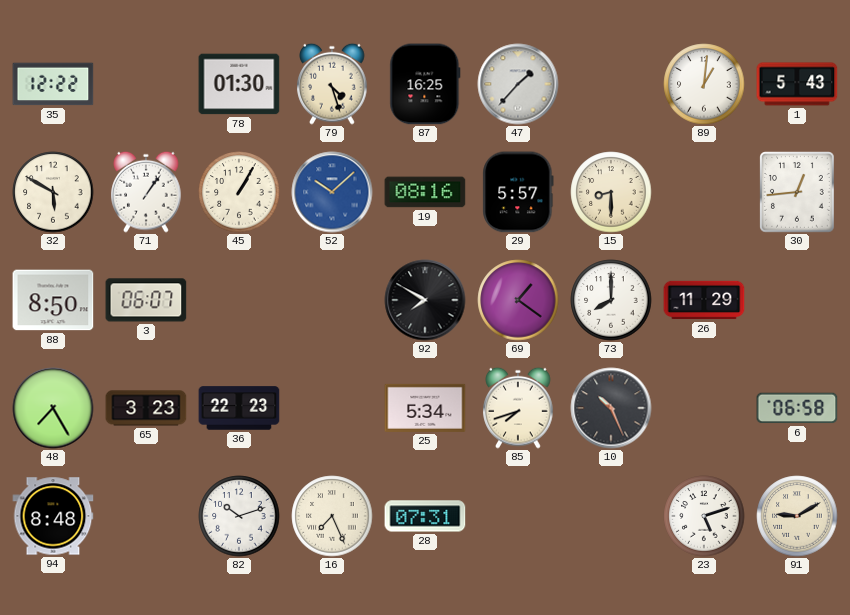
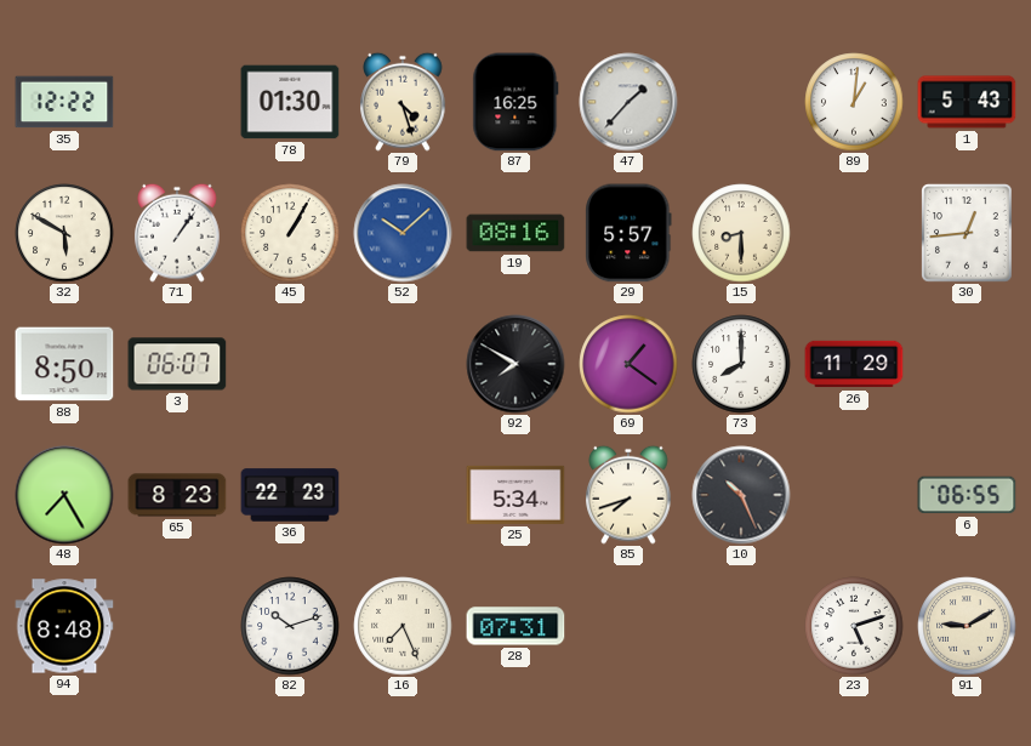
65: 3:23 -> 8:23 (177, 495)
6: 06:58 -> 06:55 (967, 495)
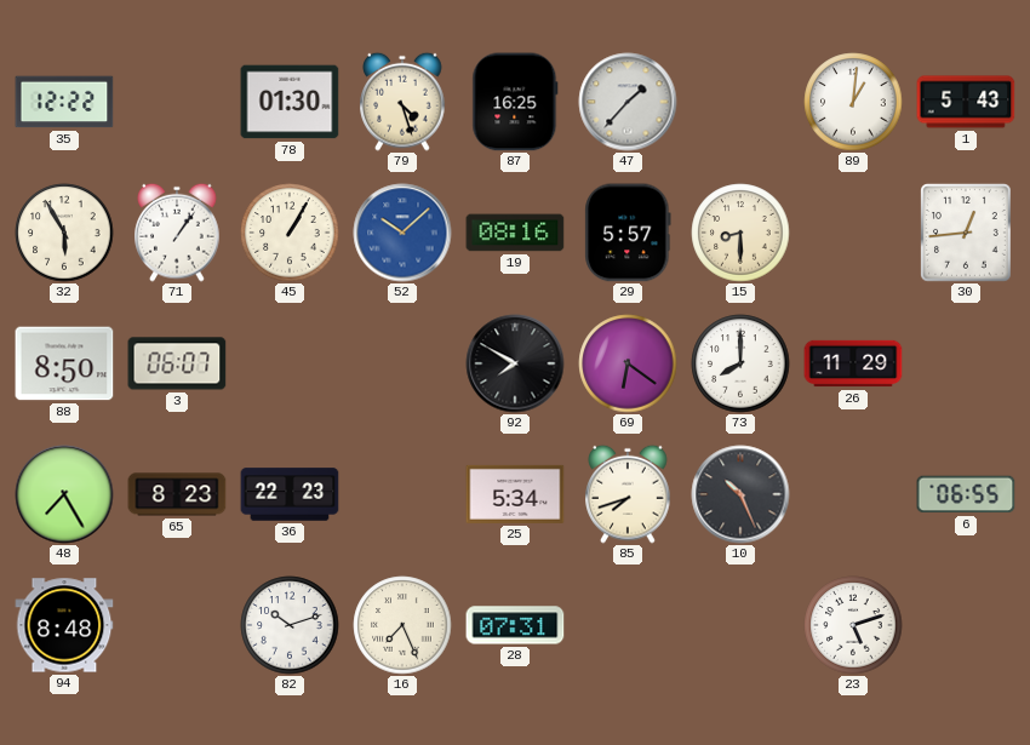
32: 5:50 -> 5:55 (64, 233)
69: 1:21 -> 6:21 (628, 363)
91: 9:10 -> none (967, 626)
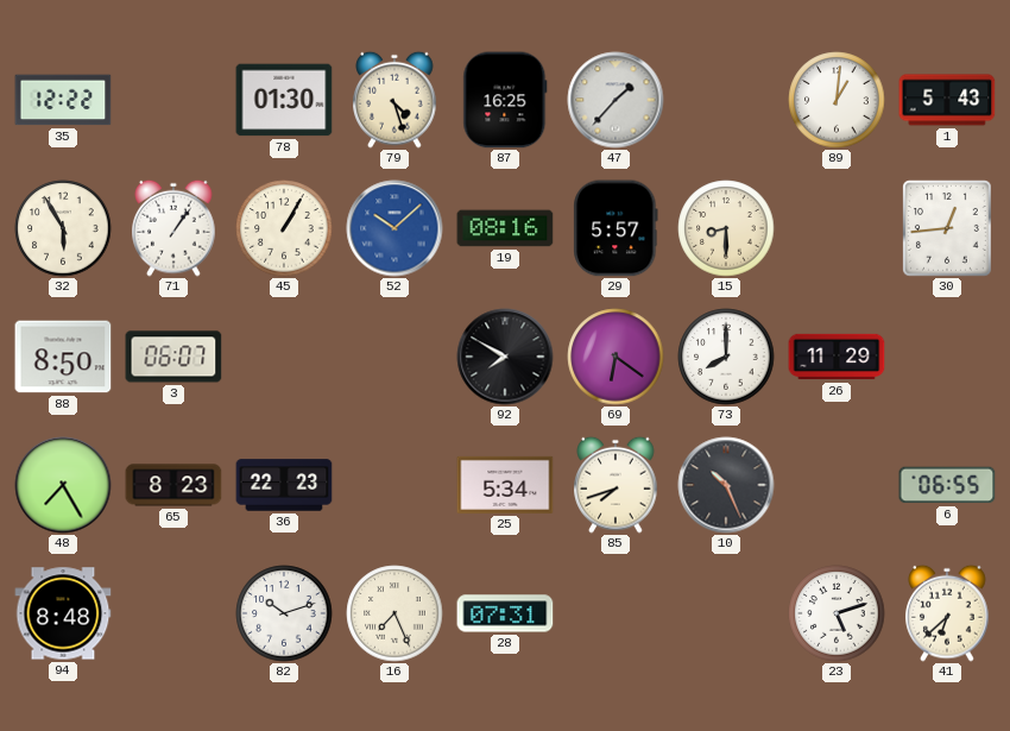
41: none -> 6:38 (947, 613)
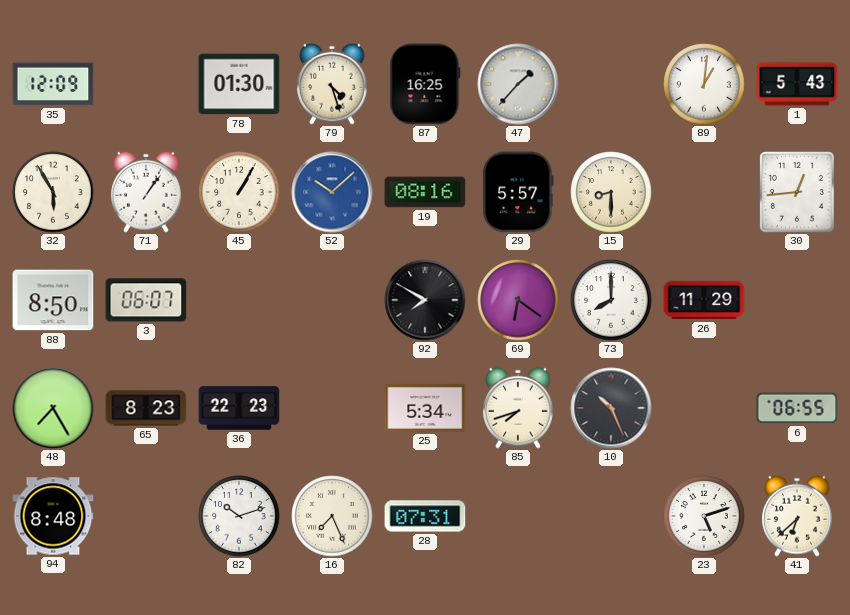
35: 12:22 -> 12:09 (53, 84)
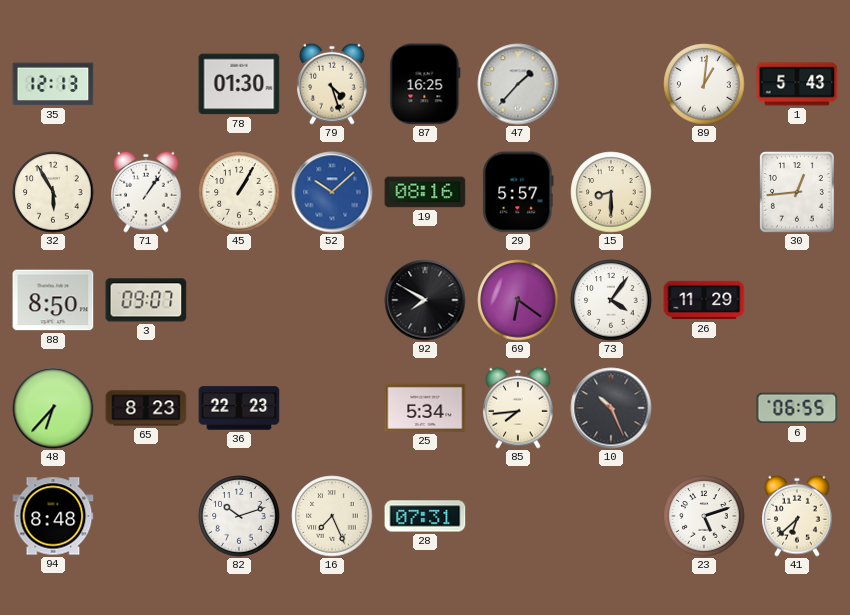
35: 12:09 -> 12:13 (53, 84)
3: 06:07 -> 09:07 (146, 300)
73: 8:00 -> 4:06 (611, 300)
48: 7:25 -> 6:37 (53, 408)
85: 7:42 -> 7:44 (518, 408)
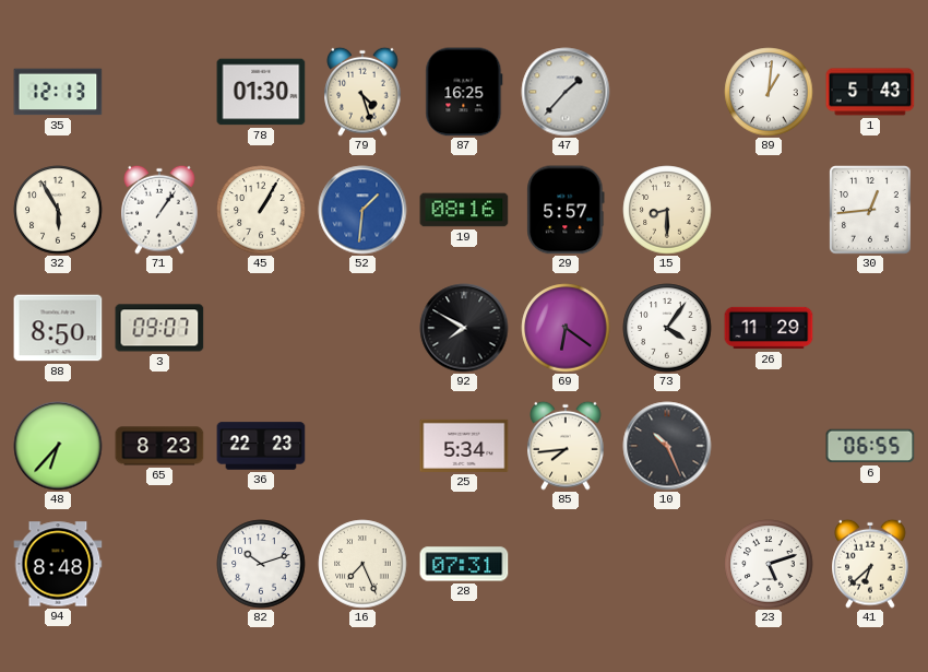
52: 10:08 -> 1:31 (362, 210)
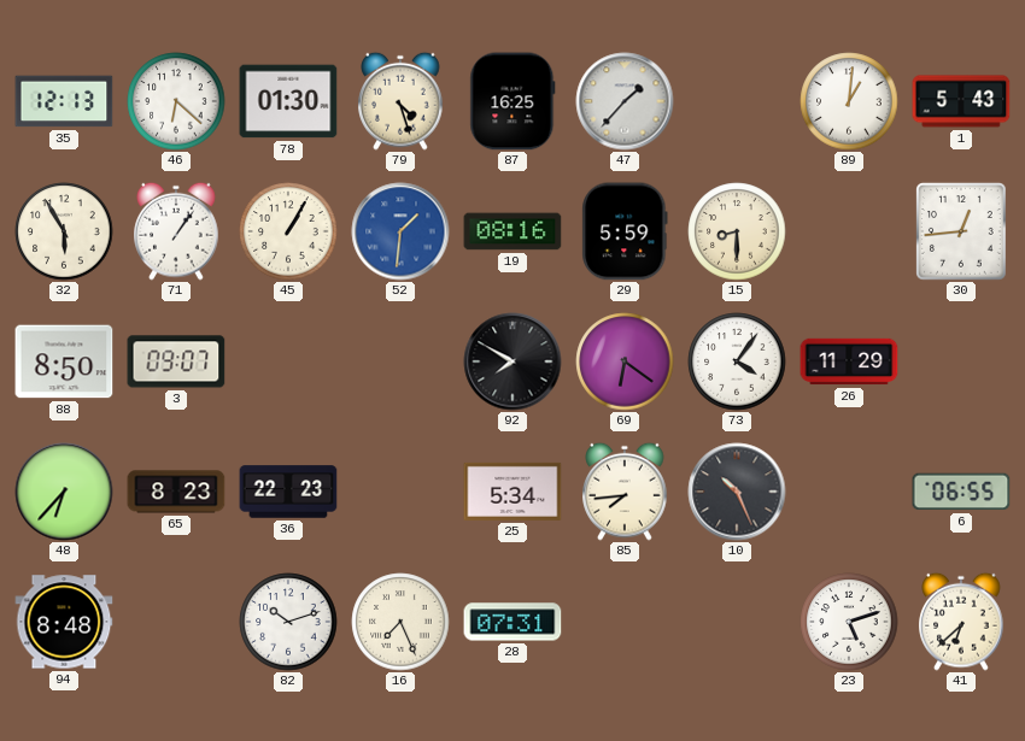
46: none -> 6:22 (176, 101)
29: 5:57 -> 5:59 (625, 231)
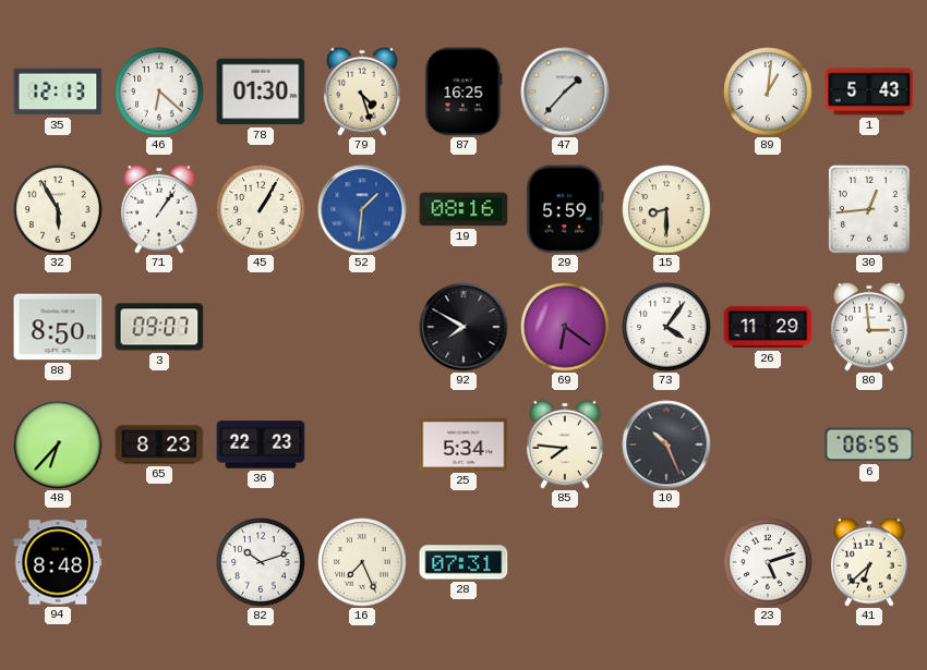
80: none -> 2:59 (869, 327)
85: 7:44 -> 7:46 (565, 444)
